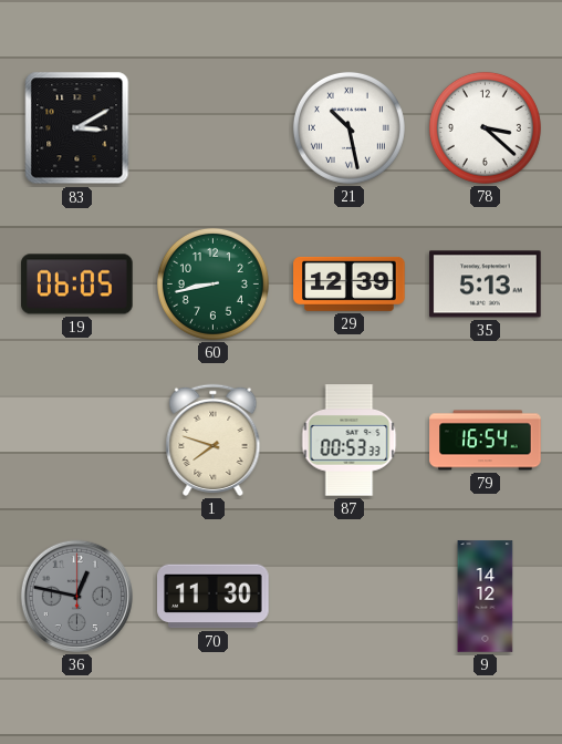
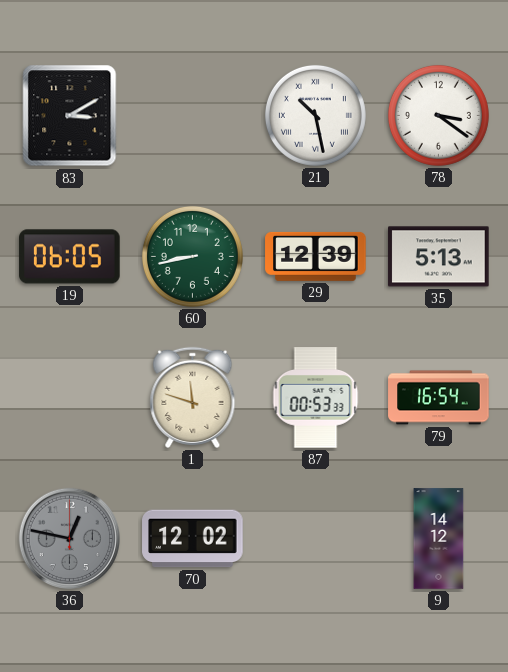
78: 3:22 -> 3:21 (438, 115)
1: 7:48 -> 11:48 (193, 397)
70: 11:30 -> 12:02 (193, 539)
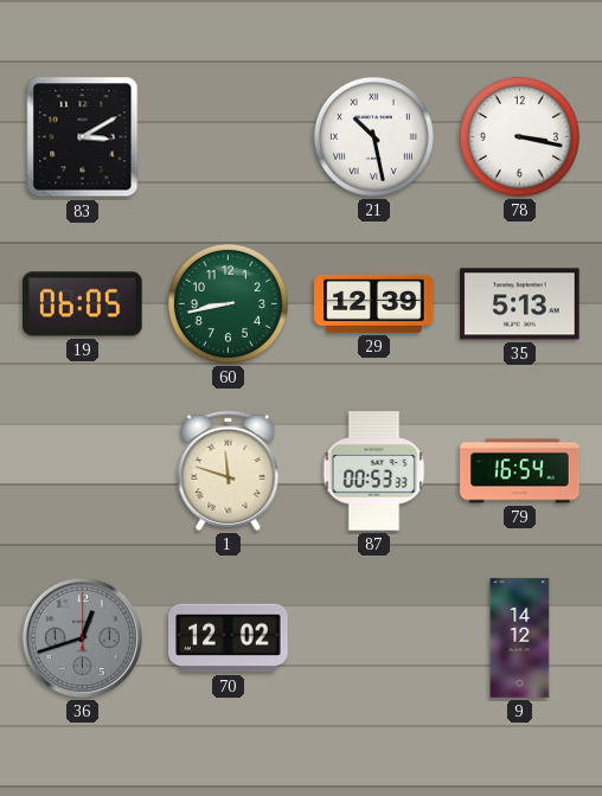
78: 3:21 -> 3:17 (519, 136)
36: 12:47 -> 12:42 (82, 637)
